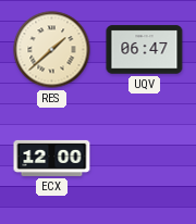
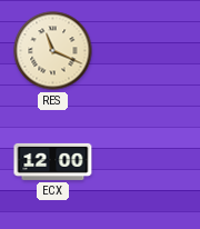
RES: 1:38 -> 11:19 (53, 51)
UQV: 06:47 -> none (145, 50)
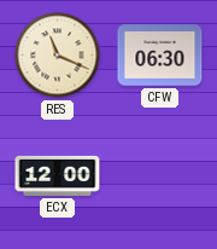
CFW: none -> 06:30 (160, 56)
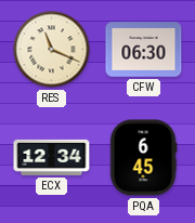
ECX: 12:00 -> 12:34 (52, 157)
PQA: none -> 6:45 (143, 158)
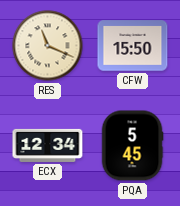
CFW: 06:30 -> 15:50 (133, 46)
PQA: 6:45 -> 5:45 (132, 146)
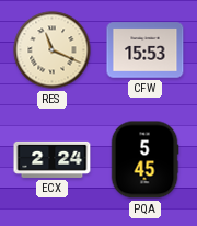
CFW: 15:50 -> 15:53 (146, 50)
ECX: 12:34 -> 2:24 (53, 159)
